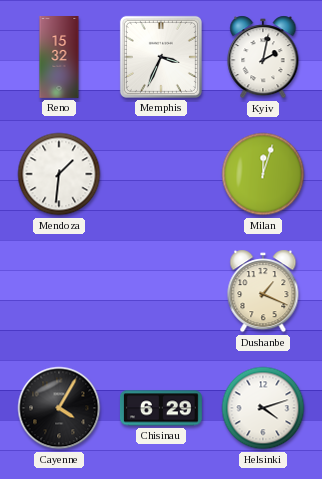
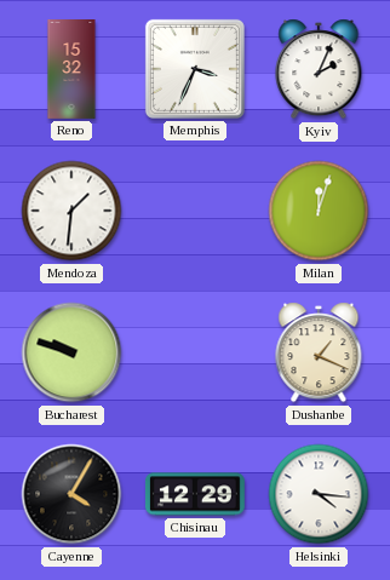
Kyiv: 2:02 -> 2:04 (319, 69)
Bucharest: none -> 9:48 (71, 352)
Chisinau: 6:29 -> 12:29 (195, 494)
Helsinki: 4:12 -> 4:16 (319, 494)
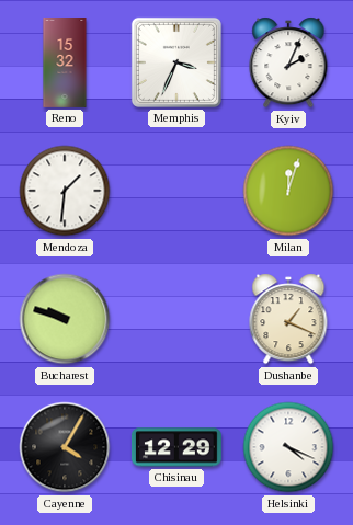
Helsinki: 4:16 -> 4:19 (288, 447)
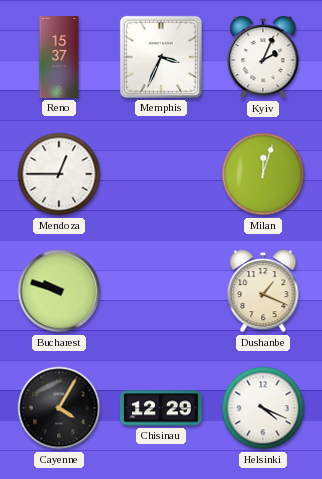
Reno: 15:32 -> 15:37 (59, 58)
Mendoza: 1:31 -> 12:45 (59, 174)
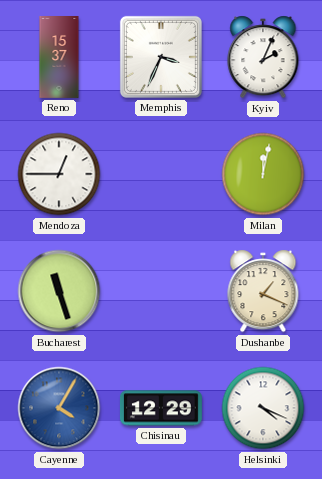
Milan: 12:03 -> 12:02 (263, 174)
Bucharest: 9:48 -> 11:27 (59, 291)
Cayenne dial: black -> blue (59, 408)
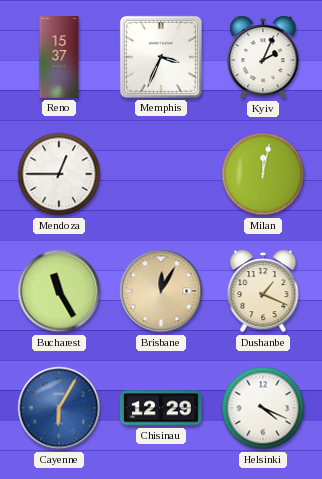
Bucharest: 11:27 -> 11:25 (59, 291)
Brisbane: none -> 12:05 (161, 291)
Cayenne: 4:05 -> 6:05 (59, 408)
